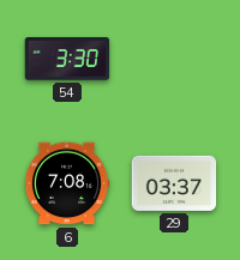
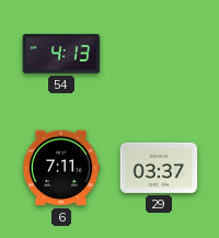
54: 3:30 -> 4:13 (61, 54)
6: 7:08 -> 7:11 (61, 168)
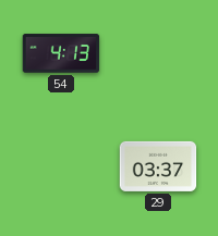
6: 7:11 -> none (61, 168)
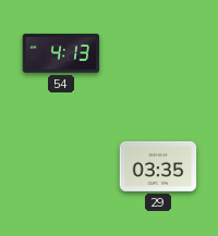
29: 03:37 -> 03:35 (158, 166)
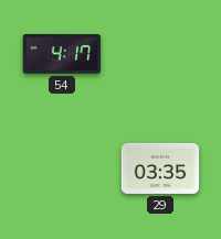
54: 4:13 -> 4:17 (62, 54)
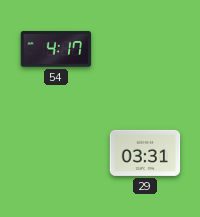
29: 03:35 -> 03:31 (145, 153)
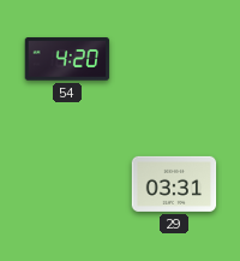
54: 4:17 -> 4:20 (67, 59)
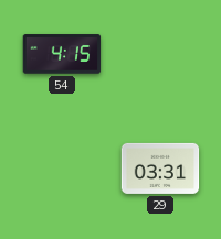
54: 4:20 -> 4:15 (62, 54)
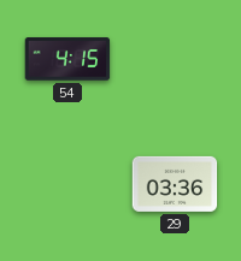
29: 03:31 -> 03:36 (175, 184)
